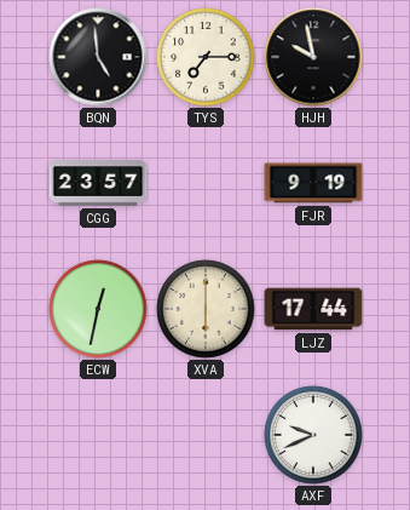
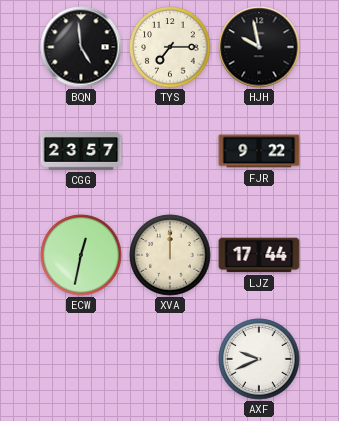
FJR: 9:19 -> 9:22 (259, 151)
XVA: 6:00 -> 12:00 (170, 255)
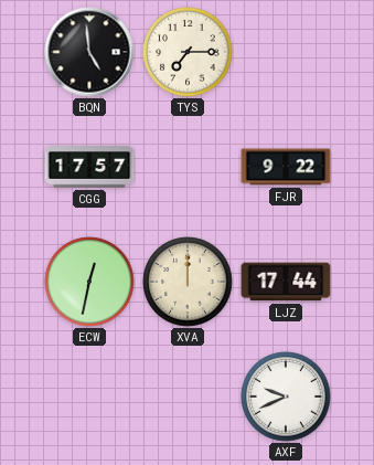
HJH: 9:58 -> none (259, 47)
CGG: 23:57 -> 17:57 (89, 167)
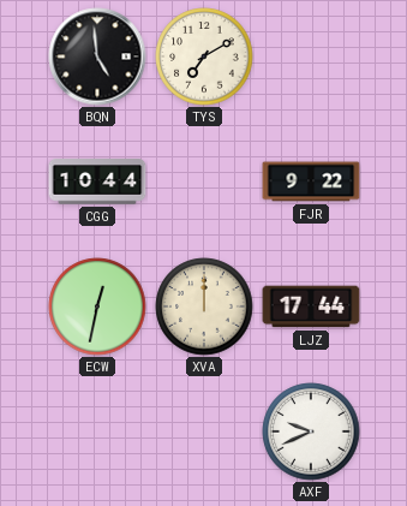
TYS: 7:15 -> 7:10 (204, 56)
CGG: 17:57 -> 10:44 (97, 181)
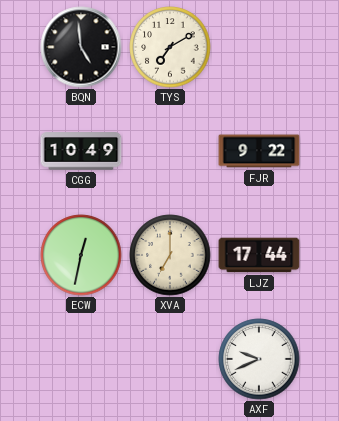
CGG: 10:44 -> 10:49 (81, 151)
XVA: 12:00 -> 7:00 (170, 255)
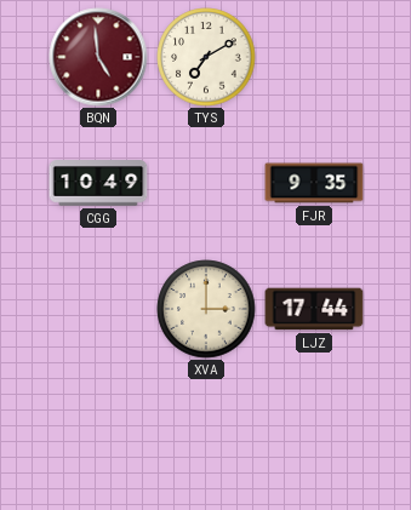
BQN dial: black -> burgundy (98, 57)
FJR: 9:22 -> 9:35 (314, 183)
ECW: 12:32 -> none (81, 255)
XVA: 7:00 -> 3:00 (206, 309)
AXF: 9:41 -> none (259, 359)
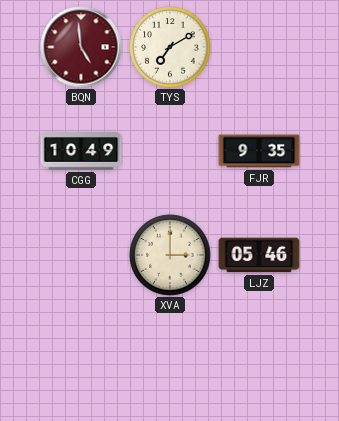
LJZ: 17:44 -> 05:46 (259, 255)
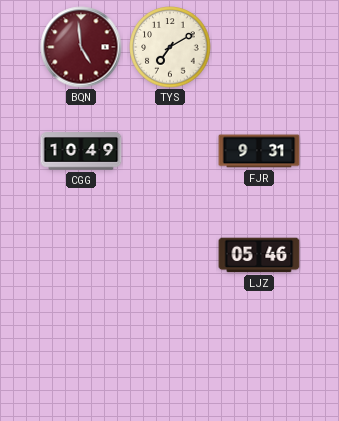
FJR: 9:35 -> 9:31 (259, 151)
XVA: 3:00 -> none (170, 255)
